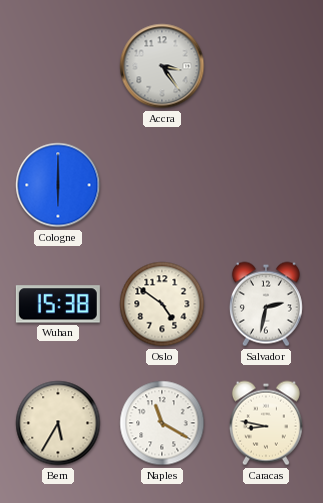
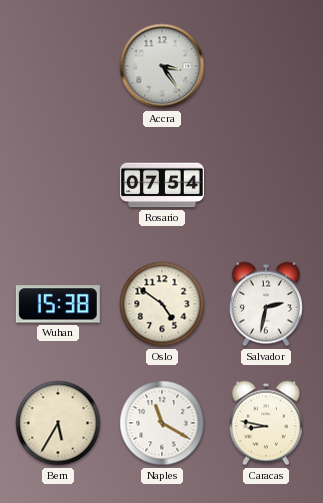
Cologne: 6:00 -> none (58, 185)
Rosario: none -> 07:54 (162, 185)
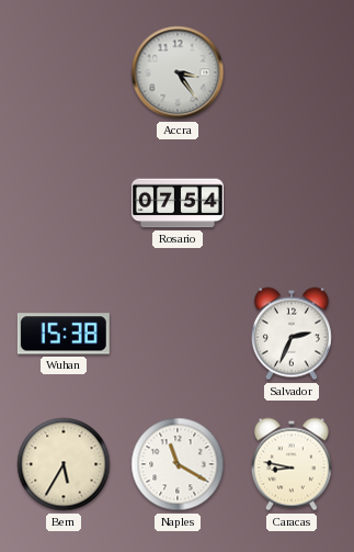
Oslo: 4:51 -> none (162, 304)
Salvador: 2:32 -> 2:34 (292, 334)
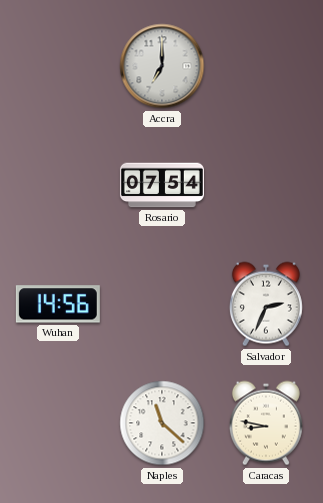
Accra: 3:24 -> 7:00 (162, 66)
Wuhan: 15:38 -> 14:56 (58, 304)
Bern: 5:35 -> none (64, 464)
Naples: 11:20 -> 11:22 (162, 423)
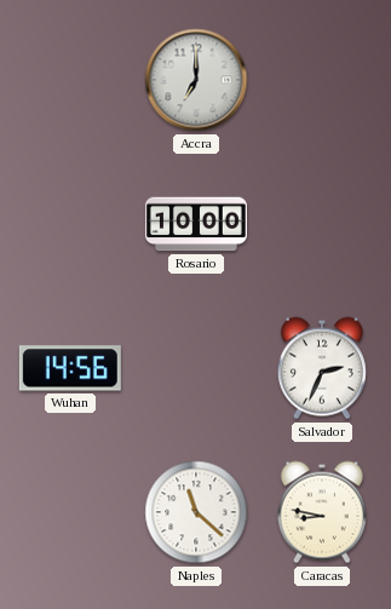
Rosario: 07:54 -> 10:00 (196, 224)
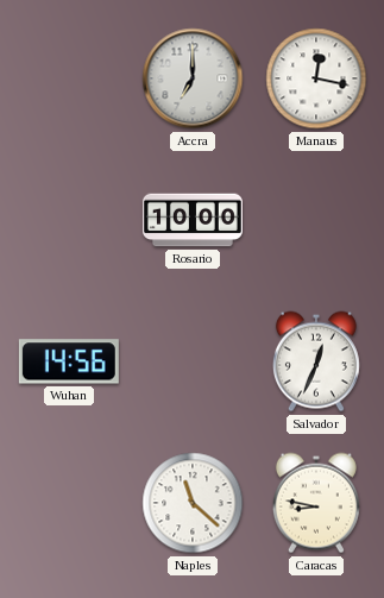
Manaus: none -> 12:17 (316, 78)
Salvador: 2:34 -> 12:34 (316, 361)
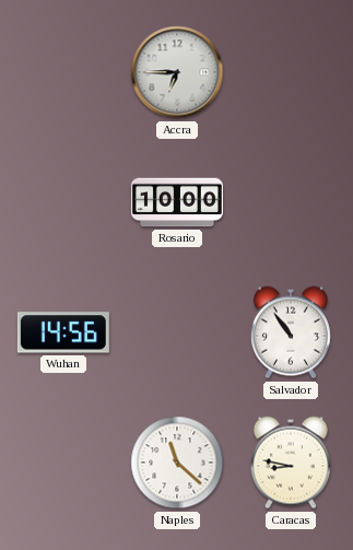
Accra: 7:00 -> 6:45 (177, 72)
Manaus: 12:17 -> none (316, 78)
Salvador: 12:34 -> 10:54 (291, 332)
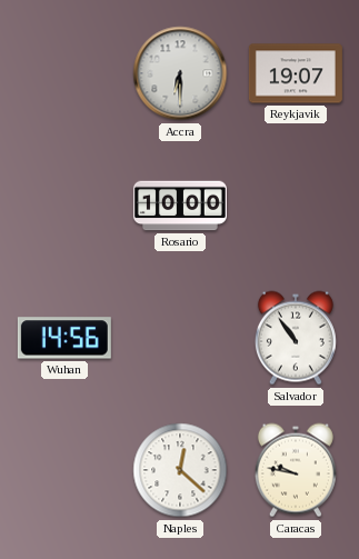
Accra: 6:45 -> 6:30 (180, 73)
Reykjavik: none -> 19:07 (296, 73)
Naples: 11:22 -> 12:22 (180, 470)
Caracas: 8:47 -> 9:47 (296, 470)
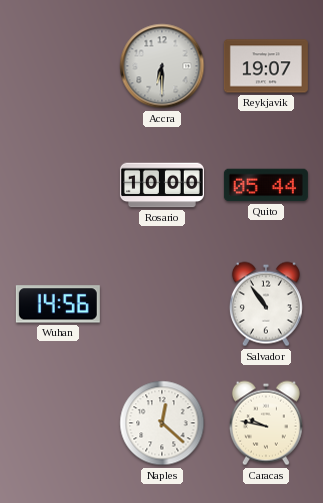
Quito: none -> 05:44 (266, 185)
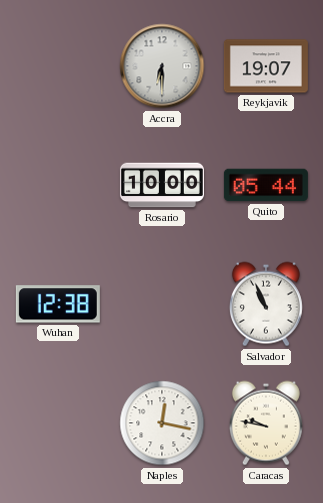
Wuhan: 14:56 -> 12:38 (58, 304)
Salvador: 10:54 -> 10:56 (266, 304)
Naples: 12:22 -> 12:17 (162, 423)
